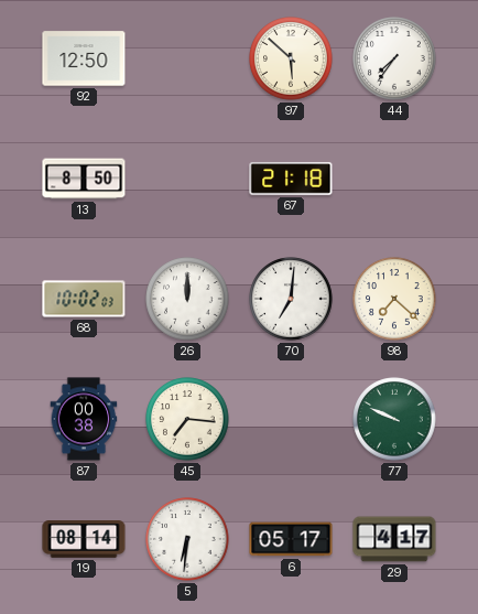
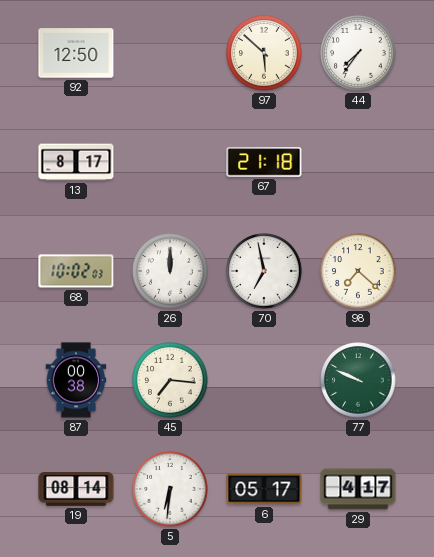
13: 8:50 -> 8:17 (76, 162)
70: 7:01 -> 6:58 (264, 271)
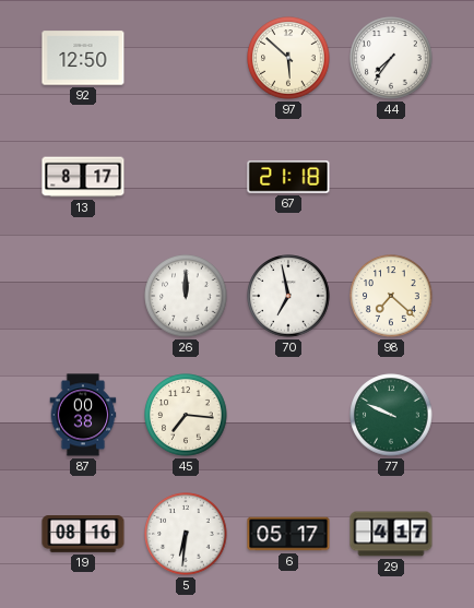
68: 10:02 -> none (76, 271)
19: 08:14 -> 08:16 (83, 535)
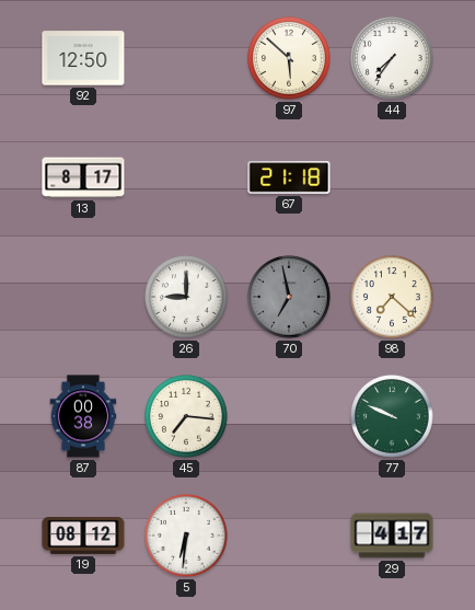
26: 12:00 -> 9:00 (186, 297)
70 dial: white -> grey (289, 297)
19: 08:16 -> 08:12 (83, 537)
6: 05:17 -> none (288, 534)
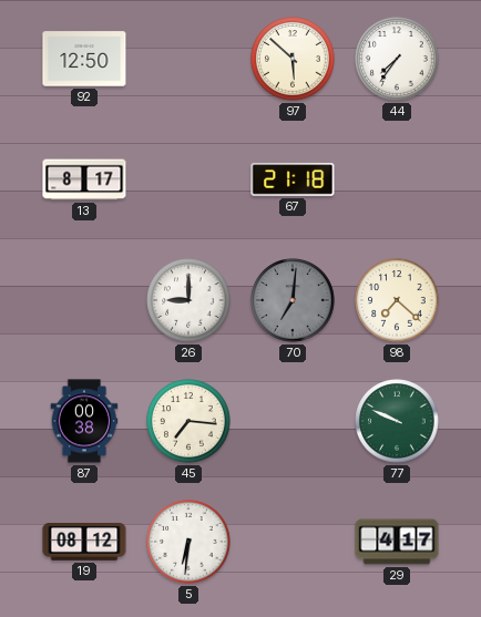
70: 6:58 -> 7:01 (293, 300)
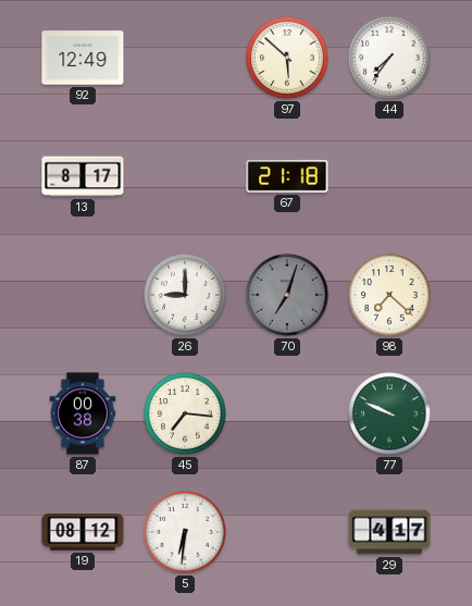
92: 12:50 -> 12:49 (83, 58)
70: 7:01 -> 7:03 (287, 295)
